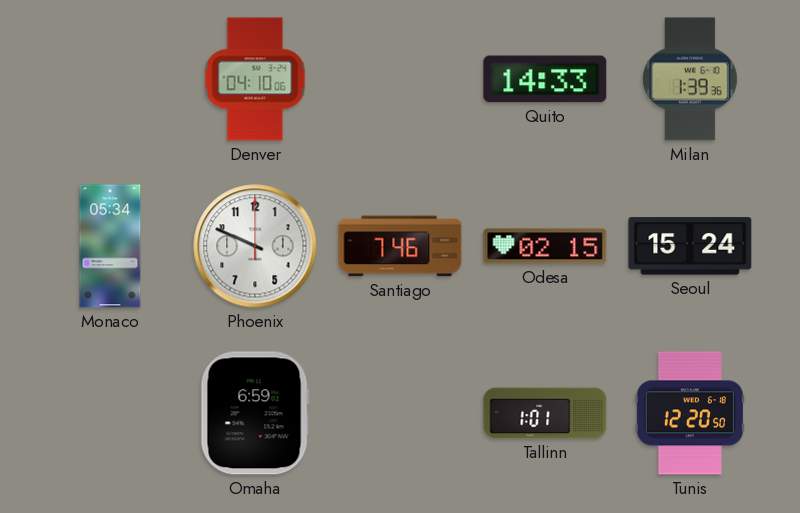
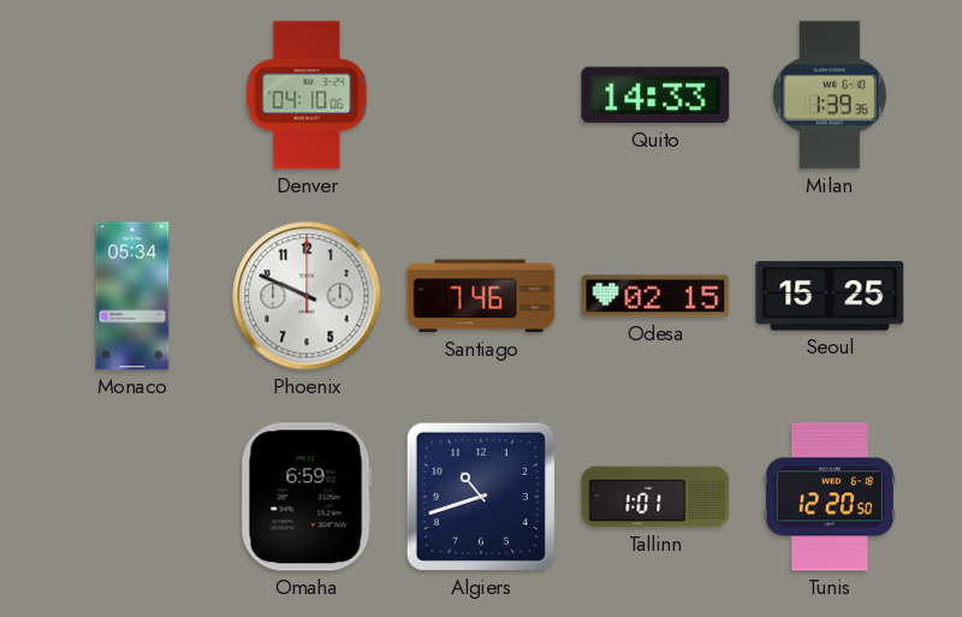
Seoul: 15:24 -> 15:25 (830, 296)
Algiers: none -> 10:42 (481, 497)
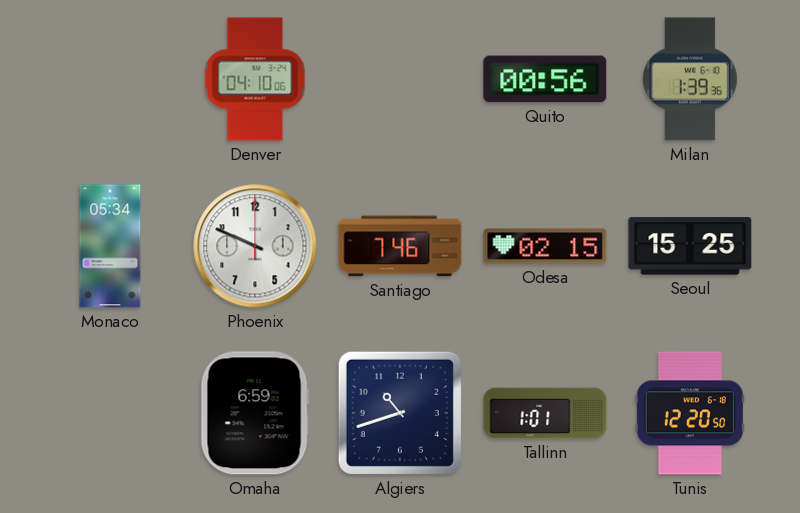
Quito: 14:33 -> 00:56 (545, 79)
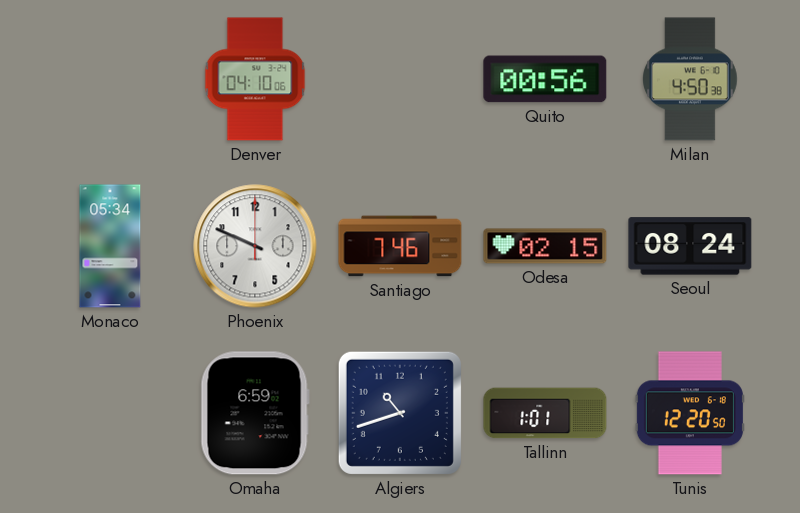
Milan: 1:39 -> 4:50 (691, 79)
Seoul: 15:25 -> 08:24 (690, 246)
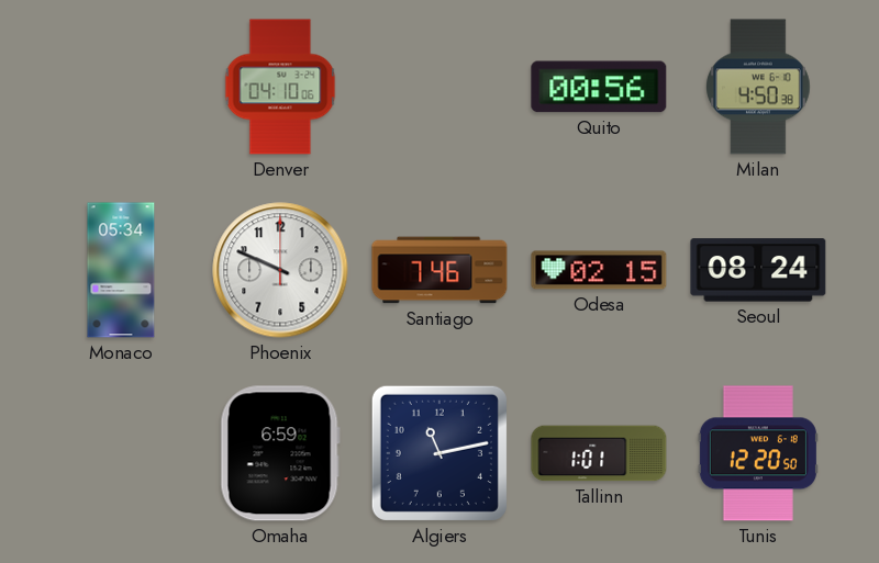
Algiers: 10:42 -> 11:13 (439, 453)
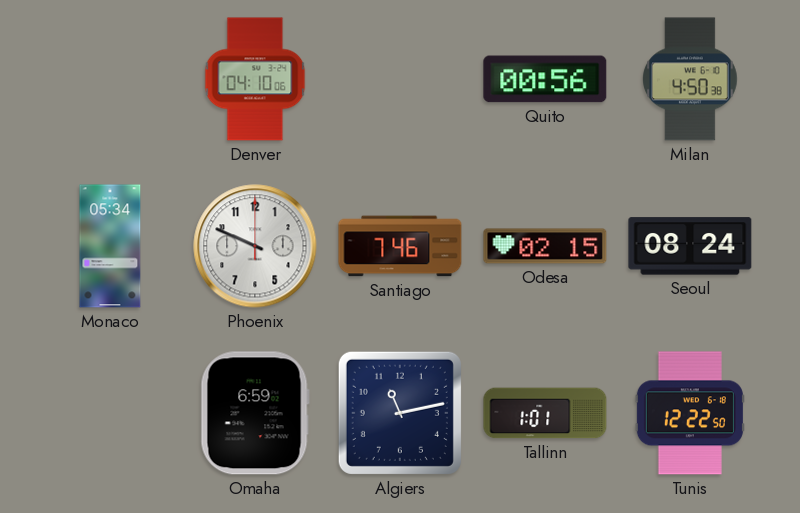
Tunis: 12:20 -> 12:22 (690, 413)
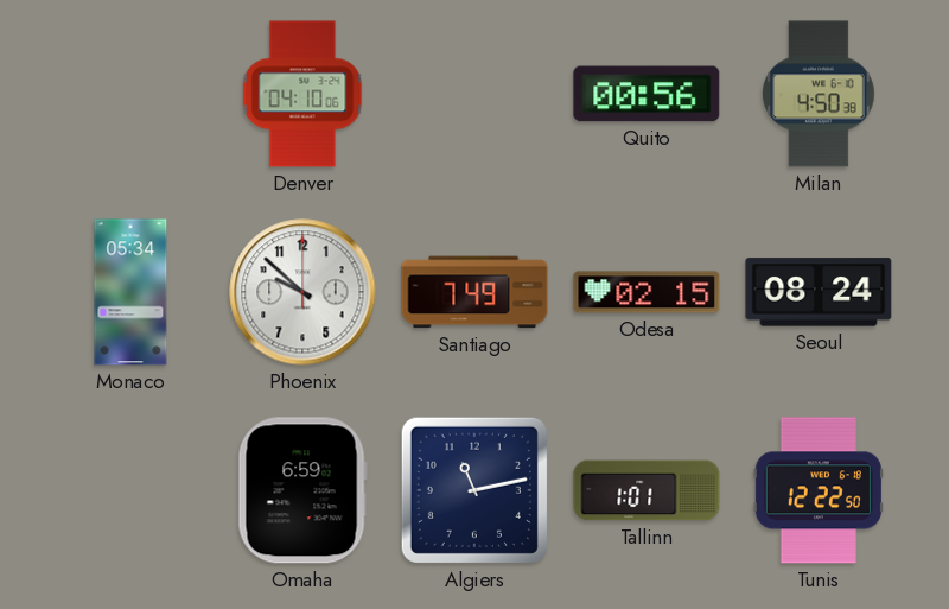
Phoenix: 9:49 -> 9:52 (302, 292)
Santiago: 7:46 -> 7:49 (474, 292)
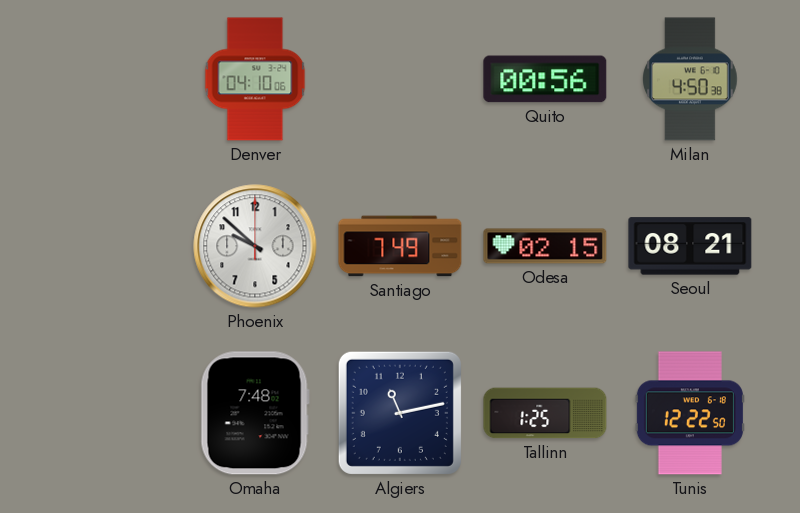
Monaco: 05:34 -> none (130, 292)
Seoul: 08:24 -> 08:21 (690, 246)
Omaha: 6:59 -> 7:48 (255, 413)
Tallinn: 1:01 -> 1:25 (545, 413)
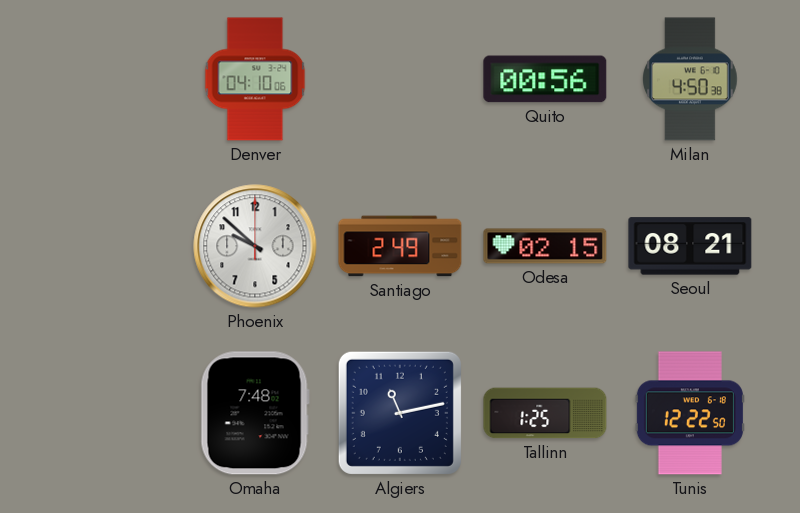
Santiago: 7:49 -> 2:49 (400, 246)
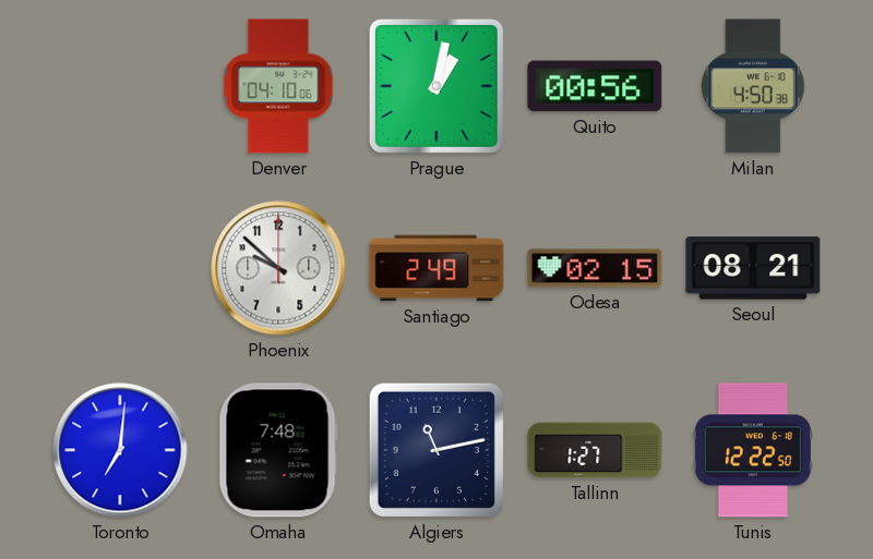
Prague: none -> 1:02 (436, 86)
Toronto: none -> 7:01 (120, 450)
Tallinn: 1:25 -> 1:27 (595, 450)
